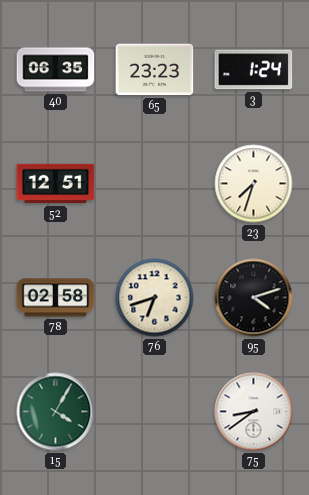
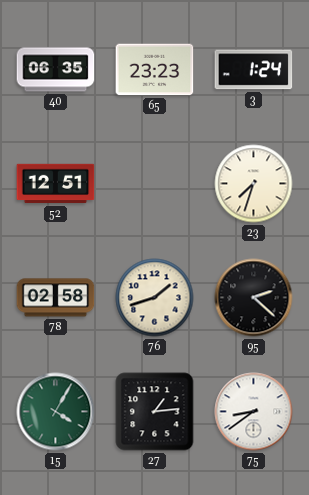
76: 6:42 -> 1:42 (155, 298)
95: 4:12 -> 2:22 (254, 298)
27: none -> 1:14 (155, 412)
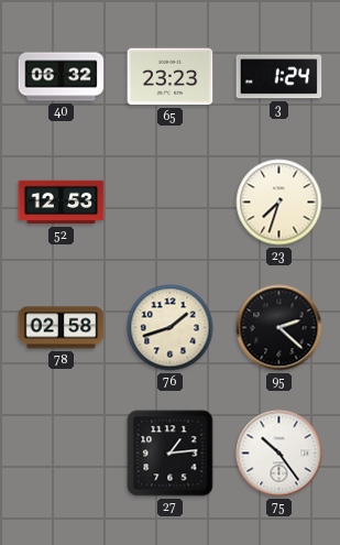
40: 06:35 -> 06:32 (62, 77)
52: 12:51 -> 12:53 (62, 203)
15: 4:05 -> none (56, 412)
75: 8:39 -> 10:24 (279, 454)
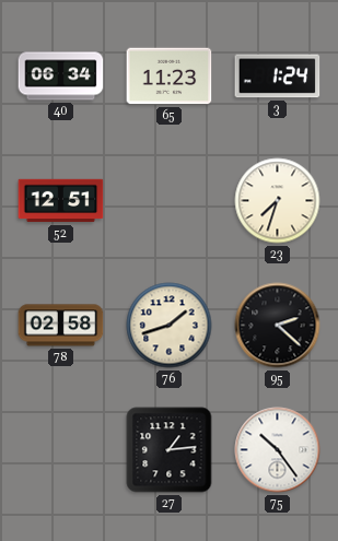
40: 06:32 -> 06:34 (61, 77)
65: 23:23 -> 11:23 (170, 77)
52: 12:53 -> 12:51 (61, 201)
